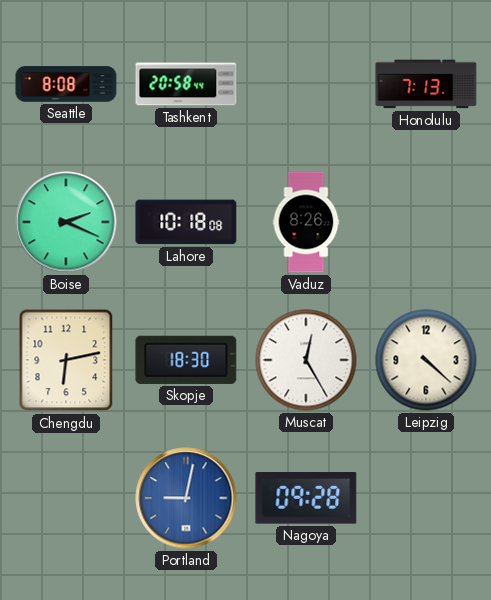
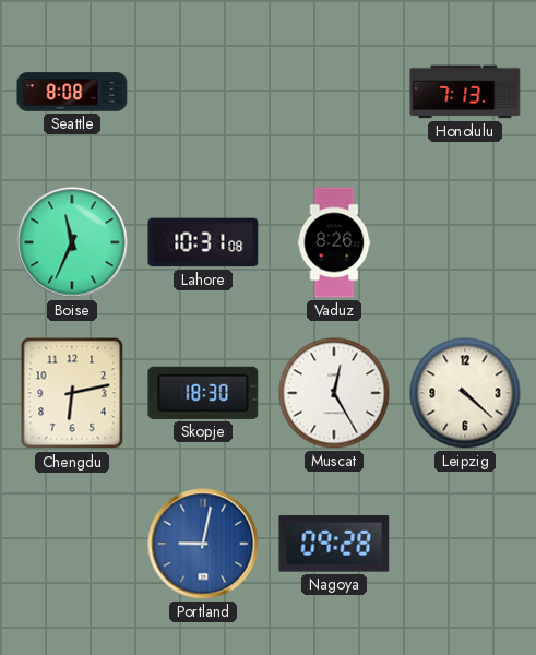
Tashkent: 20:58 -> none (186, 84)
Boise: 2:19 -> 11:34 (72, 242)
Lahore: 10:18 -> 10:31 (203, 242)
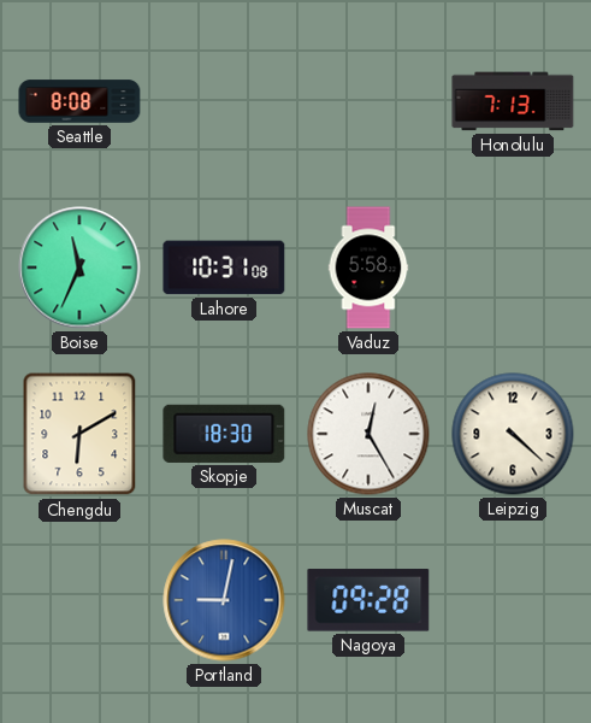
Vaduz: 8:26 -> 5:58 (368, 268)
Chengdu: 6:13 -> 6:10 (79, 434)
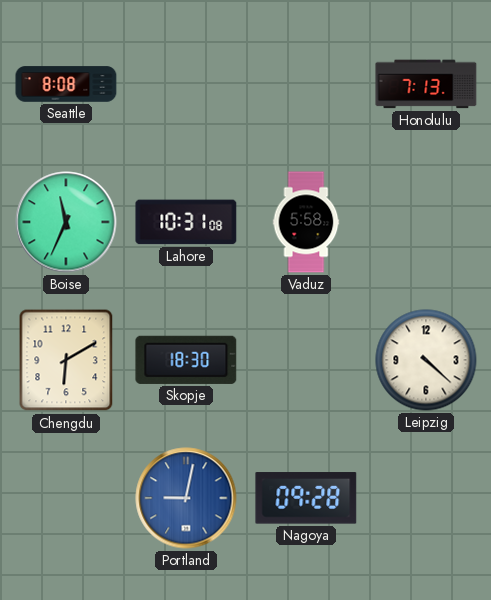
Muscat: 12:25 -> none (368, 434)
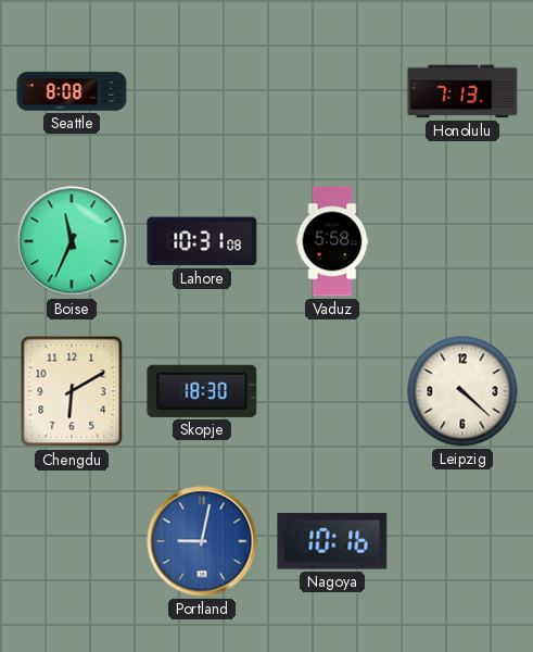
Nagoya: 09:28 -> 10:16 (332, 541)
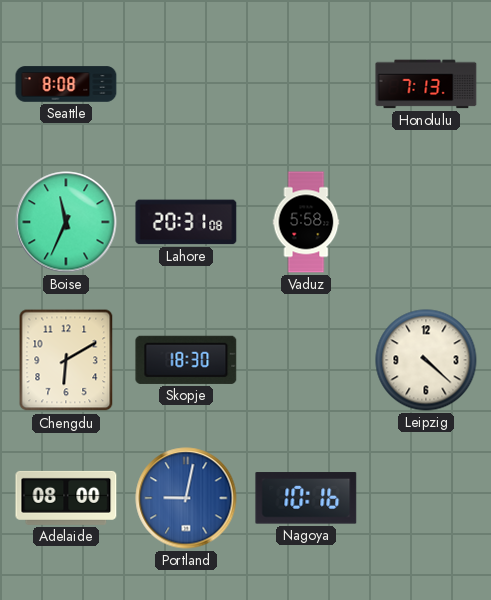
Lahore: 10:31 -> 20:31 (186, 222)
Adelaide: none -> 08:00 (66, 498)
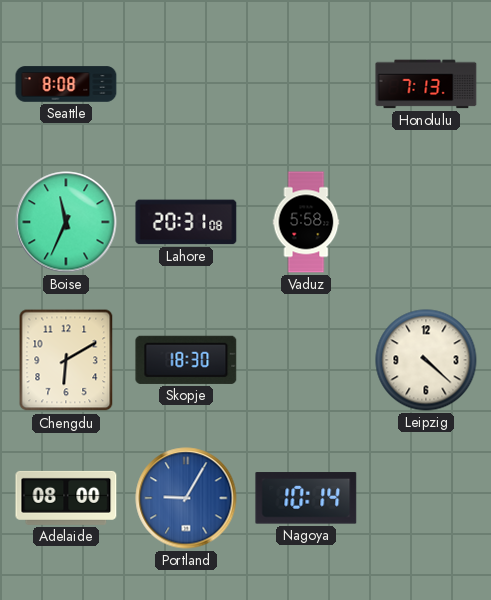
Portland: 9:02 -> 9:05 (186, 498)
Nagoya: 10:16 -> 10:14 (306, 498)
